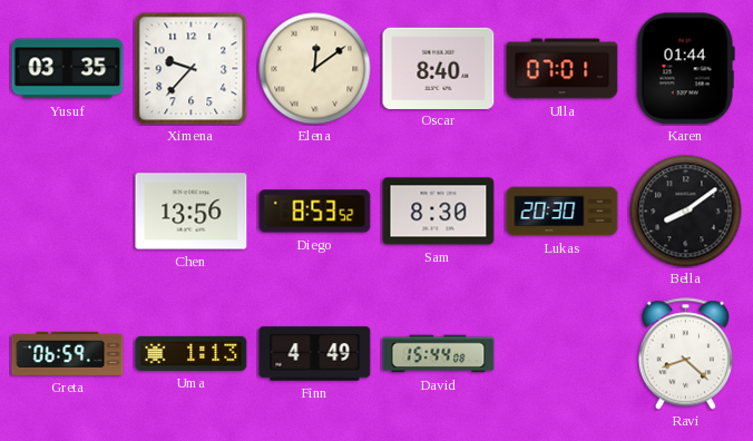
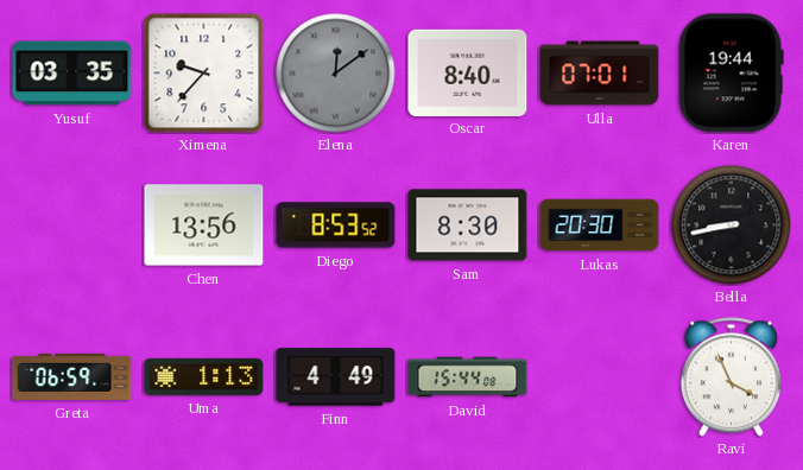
Elena dial: cream -> grey (336, 74)
Karen: 01:44 -> 19:44 (731, 74)
Bella: 8:09 -> 8:43 (732, 226)
Ravi: 8:22 -> 3:56 (731, 377)
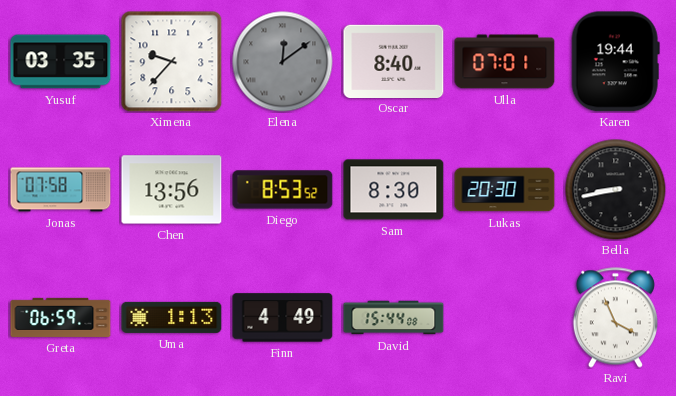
Jonas: none -> 07:58 (61, 190)
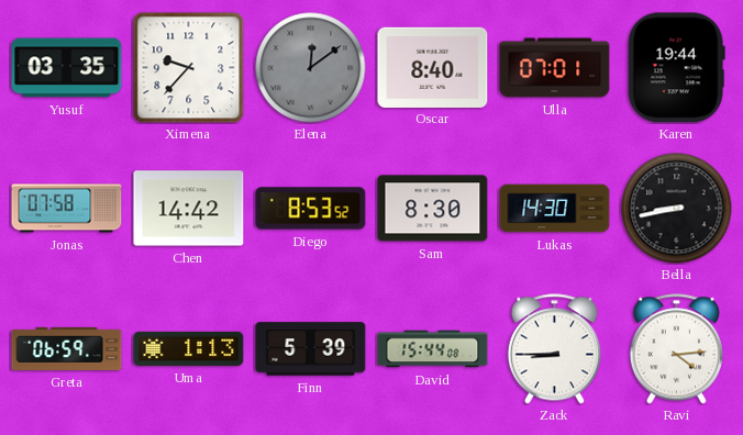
Chen: 13:56 -> 14:42 (189, 209)
Lukas: 20:30 -> 14:30 (555, 209)
Finn: 4:49 -> 5:39 (311, 349)
Zack: none -> 8:45 (554, 349)
Ravi: 3:56 -> 4:14 (676, 349)
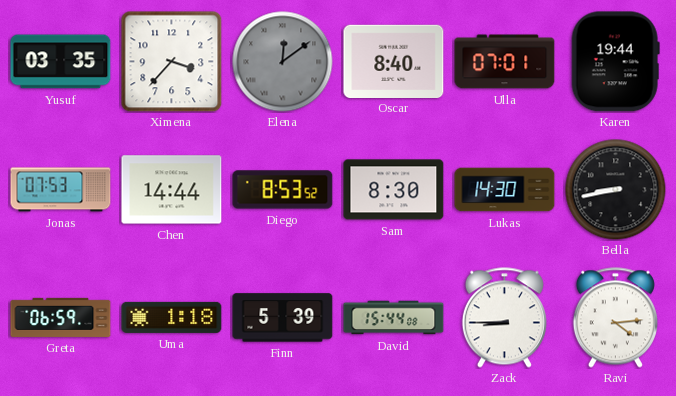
Ximena: 9:37 -> 3:37 (172, 62)
Jonas: 07:58 -> 07:53 (61, 190)
Chen: 14:42 -> 14:44 (172, 190)
Uma: 1:13 -> 1:18 (172, 317)
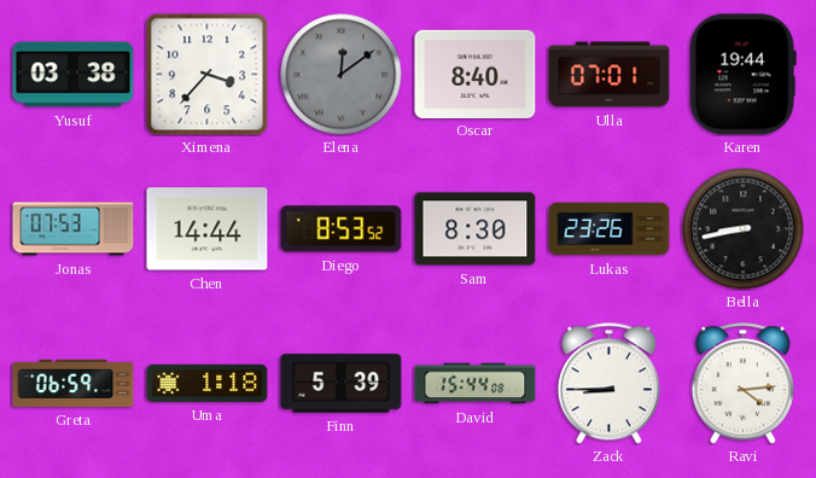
Yusuf: 03:35 -> 03:38 (74, 75)
Lukas: 14:30 -> 23:26 (610, 229)
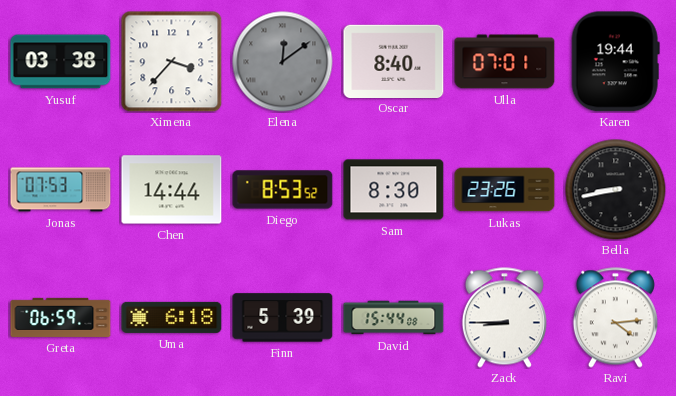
Uma: 1:18 -> 6:18 (172, 317)
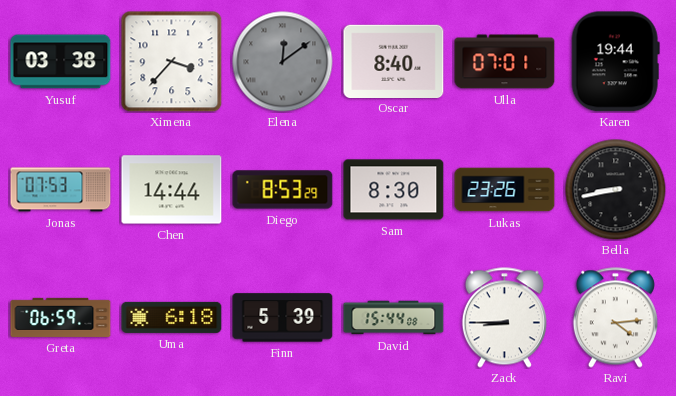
Diego: 8:53:52 -> 8:53:29 (283, 190)
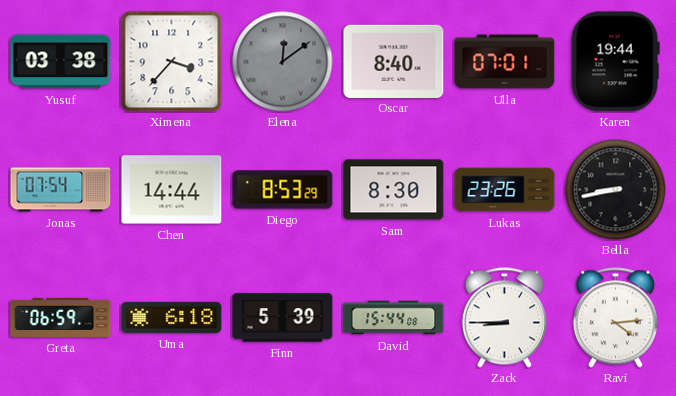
Jonas: 07:53 -> 07:54 (61, 190)
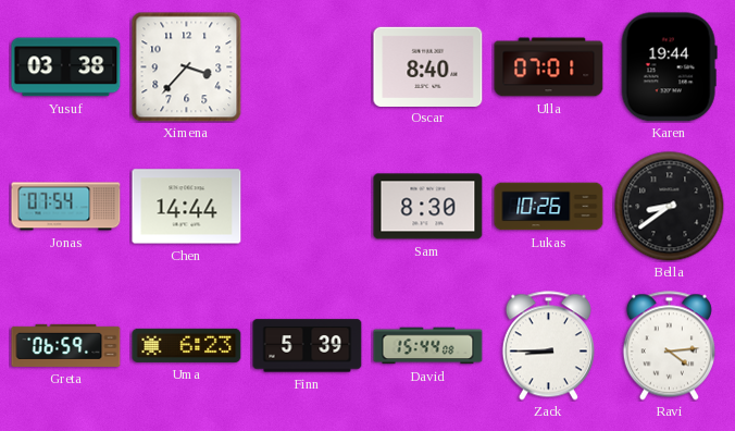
Elena: 12:09 -> none (283, 62)
Diego: 8:53 -> none (283, 190)
Lukas: 23:26 -> 10:26 (549, 207)
Bella: 8:43 -> 8:39 (670, 207)
Uma: 6:18 -> 6:23 (187, 345)
